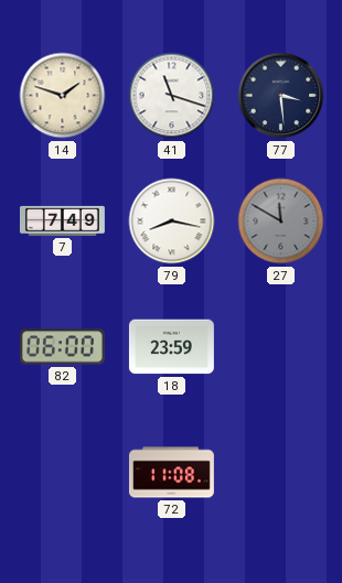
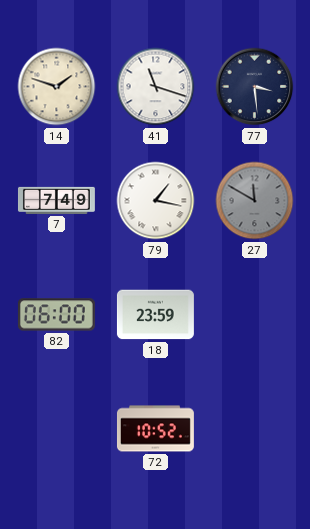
79: 8:17 -> 1:17 (156, 201)
72: 11:08 -> 10:52 (155, 429)
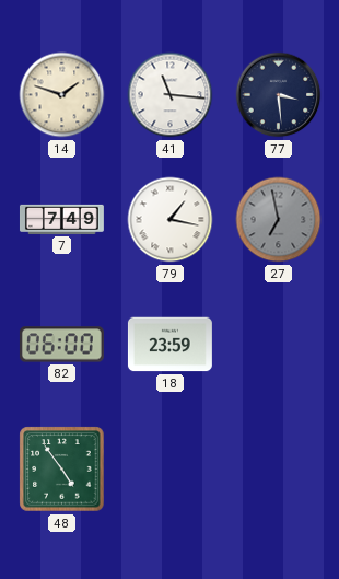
41: 11:18 -> 11:16 (171, 95)
27: 11:50 -> 6:58 (279, 220)
48: none -> 4:54 (62, 470)
72: 10:52 -> none (155, 429)
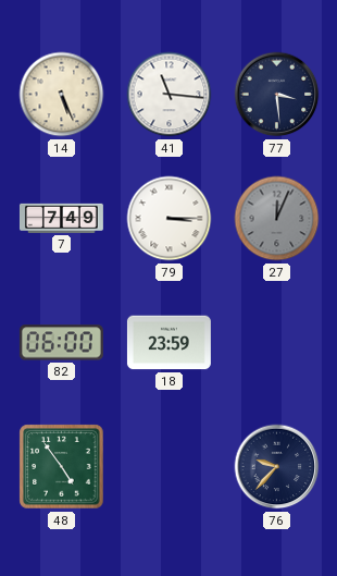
14: 1:48 -> 5:26 (62, 95)
79: 1:17 -> 3:15 (170, 219)
27: 6:58 -> 12:04 (277, 219)
76: none -> 9:37 (277, 467)
